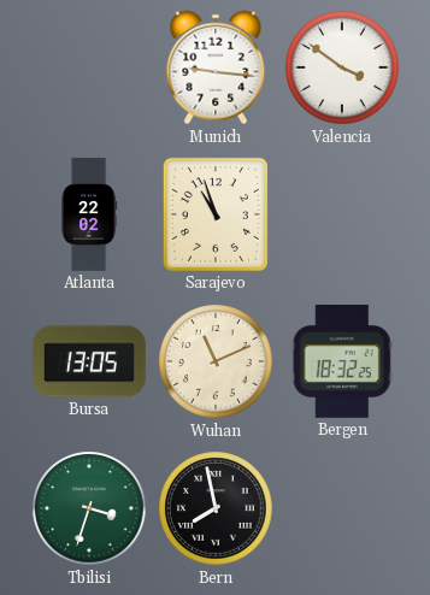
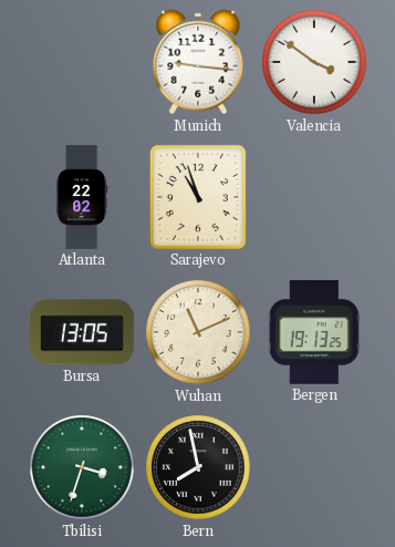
Bergen: 18:32 -> 19:13 (314, 333)
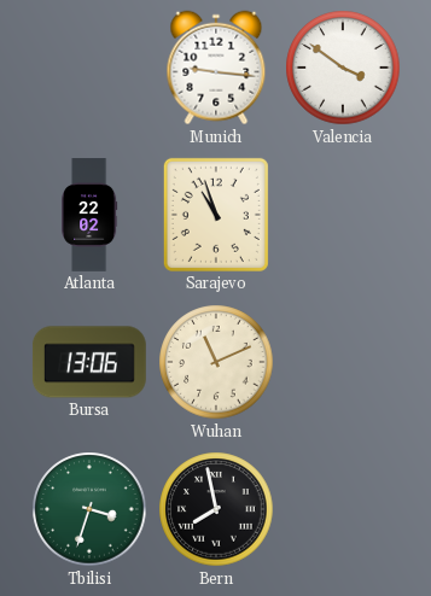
Bursa: 13:05 -> 13:06 (89, 362)
Bergen: 19:13 -> none (314, 333)
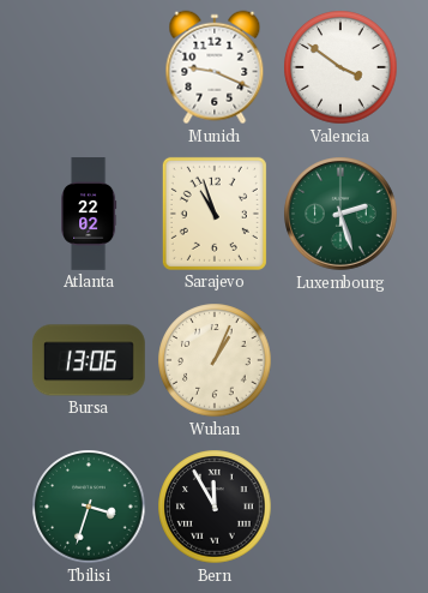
Munich: 9:16 -> 9:19 (215, 67)
Luxembourg: none -> 2:27 (340, 214)
Wuhan: 11:11 -> 1:04 (215, 360)
Bern: 7:58 -> 11:55 (215, 507)
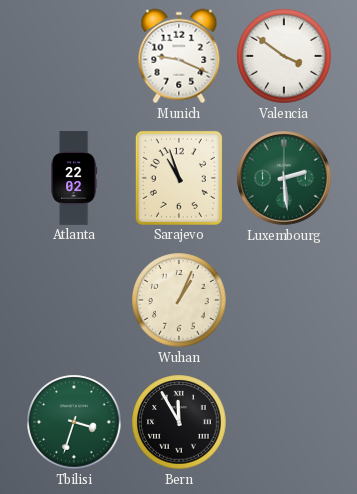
Luxembourg: 2:27 -> 2:29 (284, 178)
Bursa: 13:06 -> none (89, 360)
